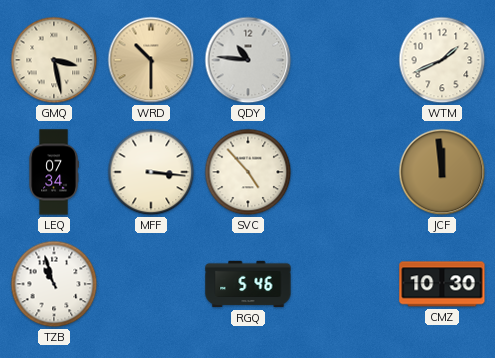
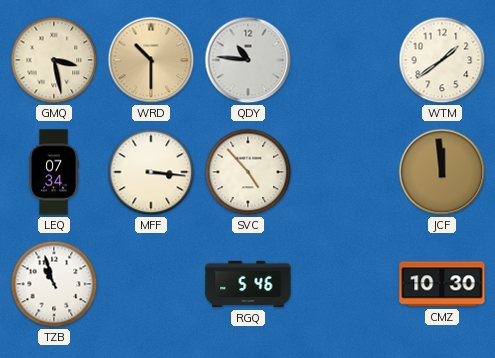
WTM: 1:41 -> 1:39 (442, 60)
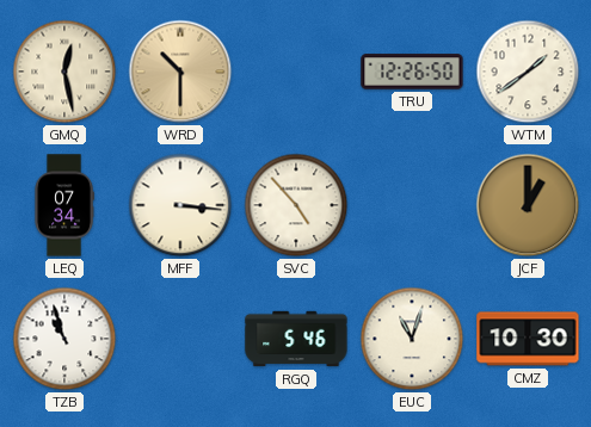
GMQ: 3:28 -> 12:28 (64, 72)
QDY: 10:46 -> none (248, 60)
TRU: none -> 12:26 (412, 72)
JCF: 11:59 -> 1:00 (528, 205)
EUC: none -> 11:03 (412, 339)
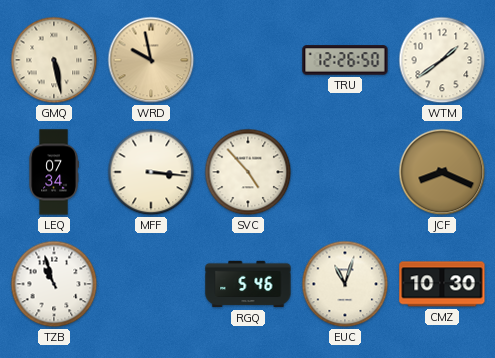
GMQ: 12:28 -> 5:28 (54, 60)
WRD: 10:30 -> 9:58 (151, 60)
JCF: 1:00 -> 8:19 (442, 172)
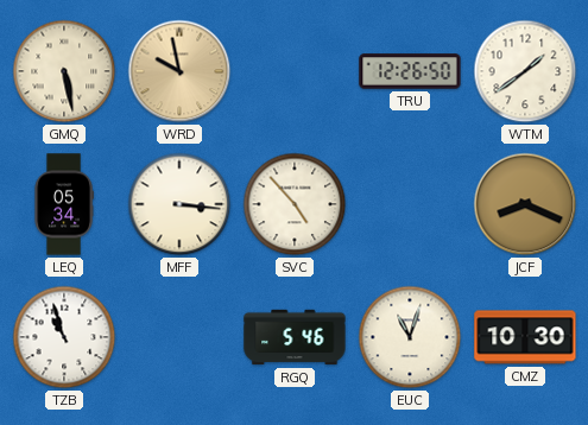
LEQ: 07:34 -> 05:34 (64, 204)
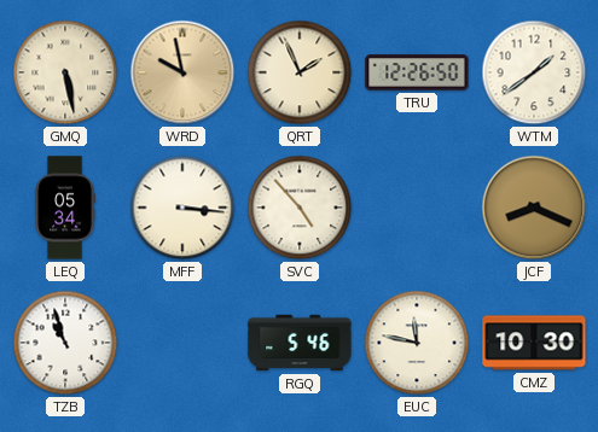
QRT: none -> 1:56 (300, 72)
EUC: 11:03 -> 11:47 (417, 343)
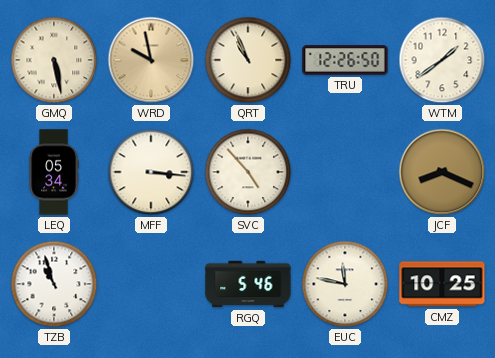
QRT: 1:56 -> 10:56 (248, 60)
CMZ: 10:30 -> 10:25 (442, 284)
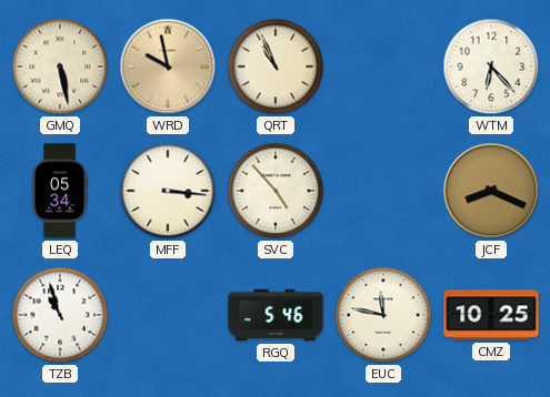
TRU: 12:26 -> none (345, 60)
WTM: 1:39 -> 6:23 (491, 67)
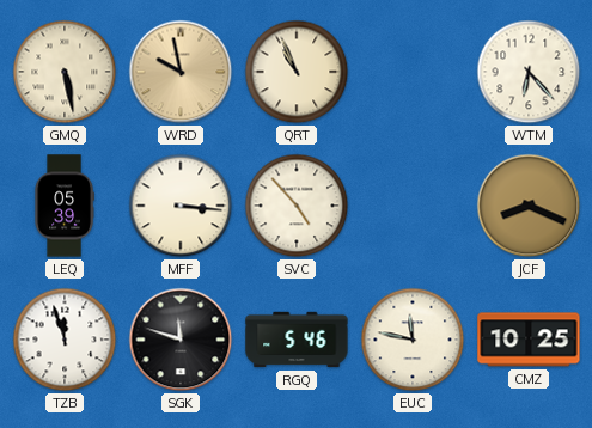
LEQ: 05:34 -> 05:39 (65, 206)
TZB: 10:57 -> 11:57 (65, 340)
SGK: none -> 11:48 (181, 340)
